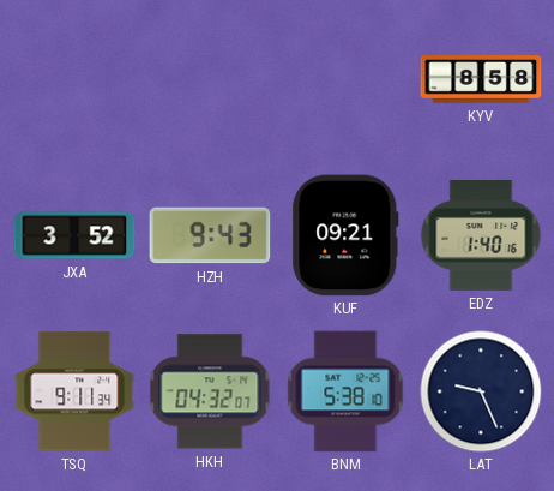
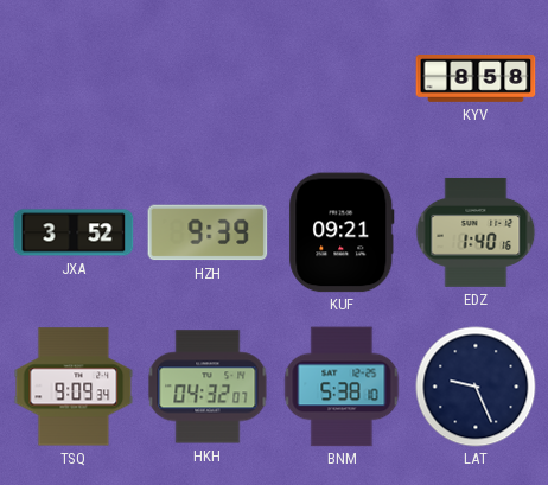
HZH: 9:43 -> 9:39 (208, 232)
TSQ: 9:11 -> 9:09 (74, 387)
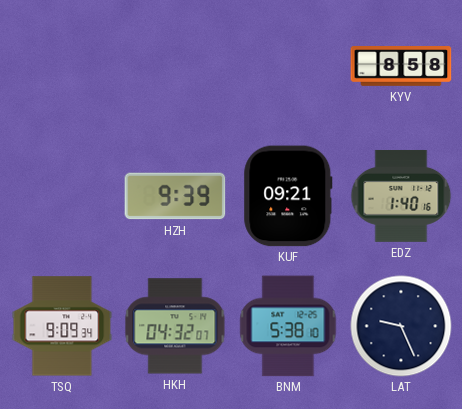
JXA: 3:52 -> none (74, 232)
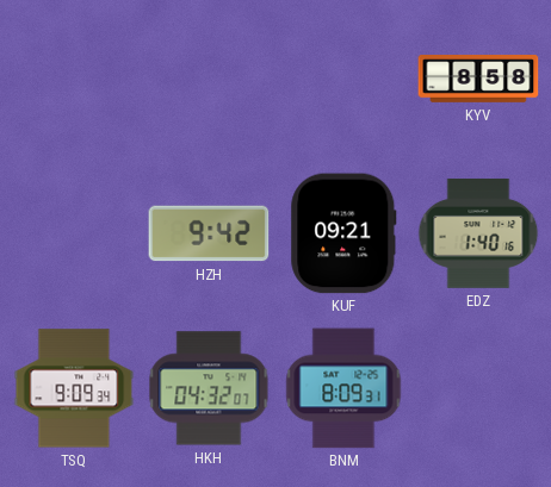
HZH: 9:39 -> 9:42 (209, 233)
BNM: 5:38 -> 8:09 (343, 388)
LAT: 9:26 -> none (401, 326)
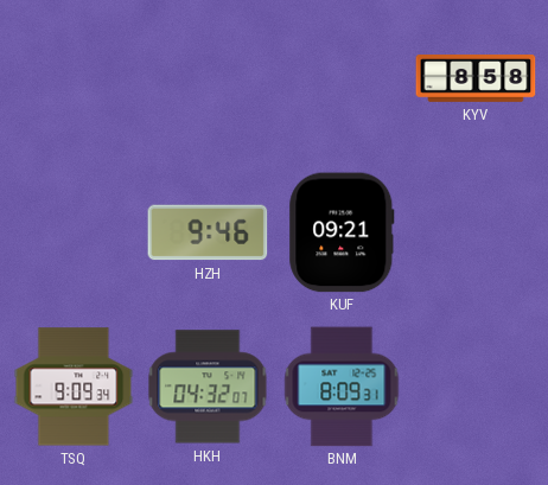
HZH: 9:42 -> 9:46 (208, 232)
EDZ: 1:40 -> none (478, 233)
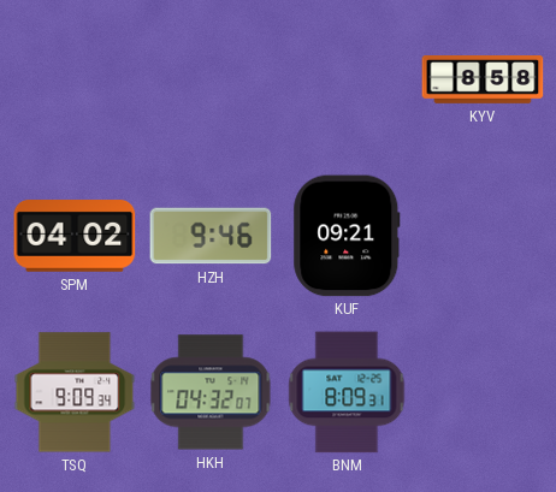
SPM: none -> 04:02 (75, 237)
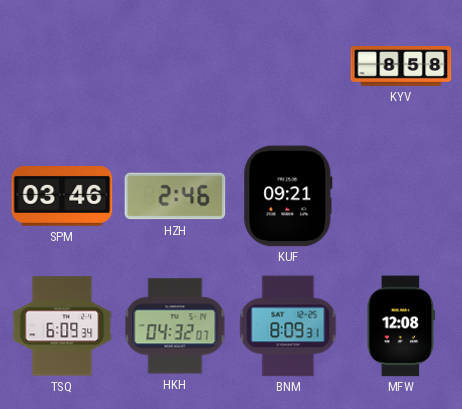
SPM: 04:02 -> 03:46 (62, 197)
HZH: 9:46 -> 2:46 (175, 196)
TSQ: 9:09 -> 6:09 (62, 326)
MFW: none -> 12:08 (401, 326)
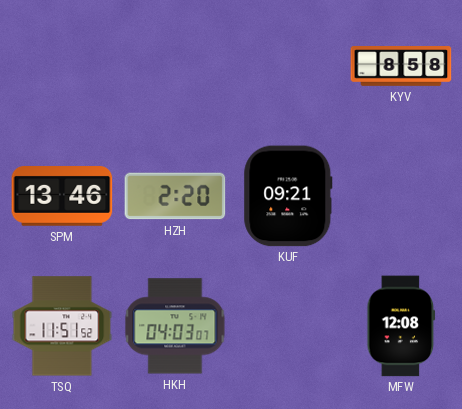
SPM: 03:46 -> 13:46 (62, 197)
HZH: 2:46 -> 2:20 (175, 196)
TSQ: 6:09 -> 11:51 (62, 326)
HKH: 04:32 -> 04:03 (175, 326)
BNM: 8:09 -> none (288, 326)
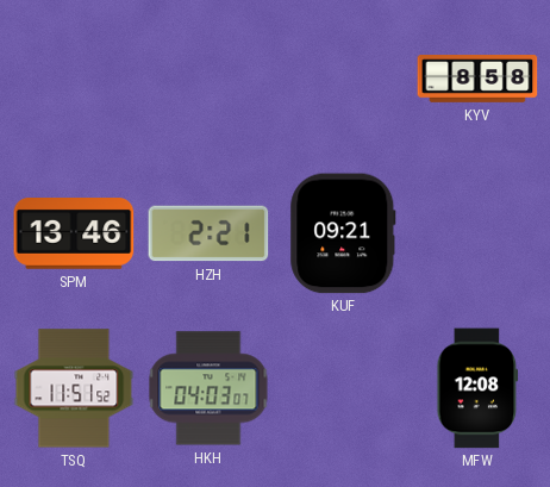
HZH: 2:20 -> 2:21 (208, 233)
